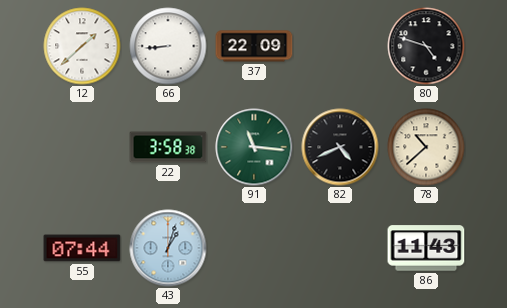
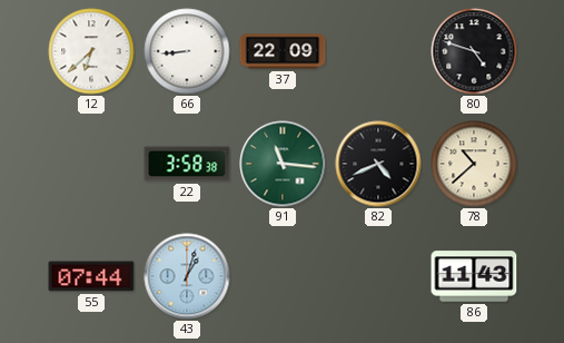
12: 1:38 -> 6:38 (91, 51)
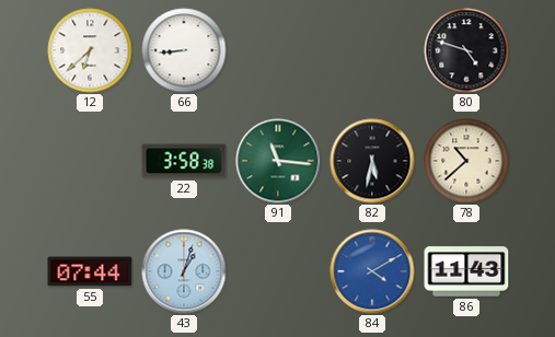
37: 22:09 -> none (283, 51)
82: 4:41 -> 5:32 (372, 161)
84: none -> 4:10 (372, 271)
